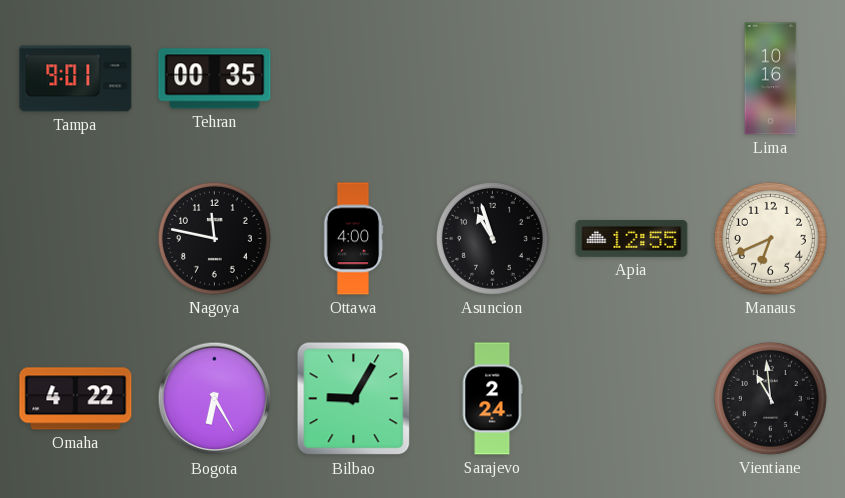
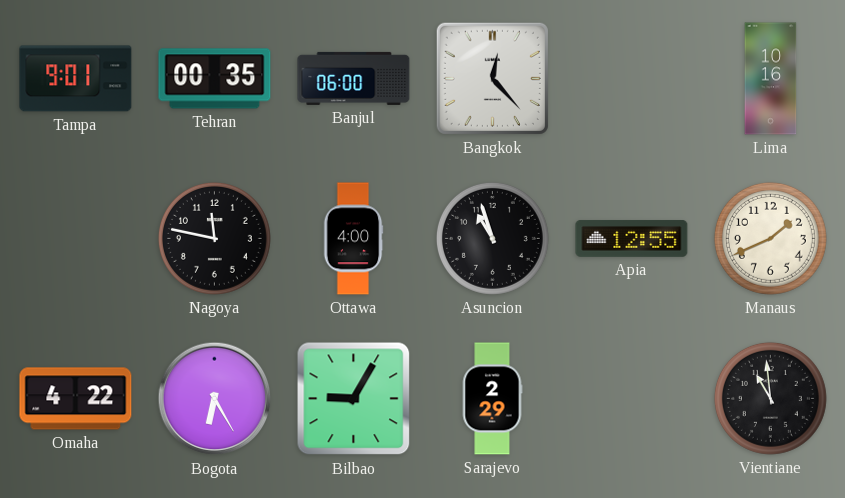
Banjul: none -> 06:00 (354, 78)
Bangkok: none -> 12:23 (492, 78)
Manaus: 6:41 -> 1:41 (770, 238)
Sarajevo: 2:24 -> 2:29 (492, 399)
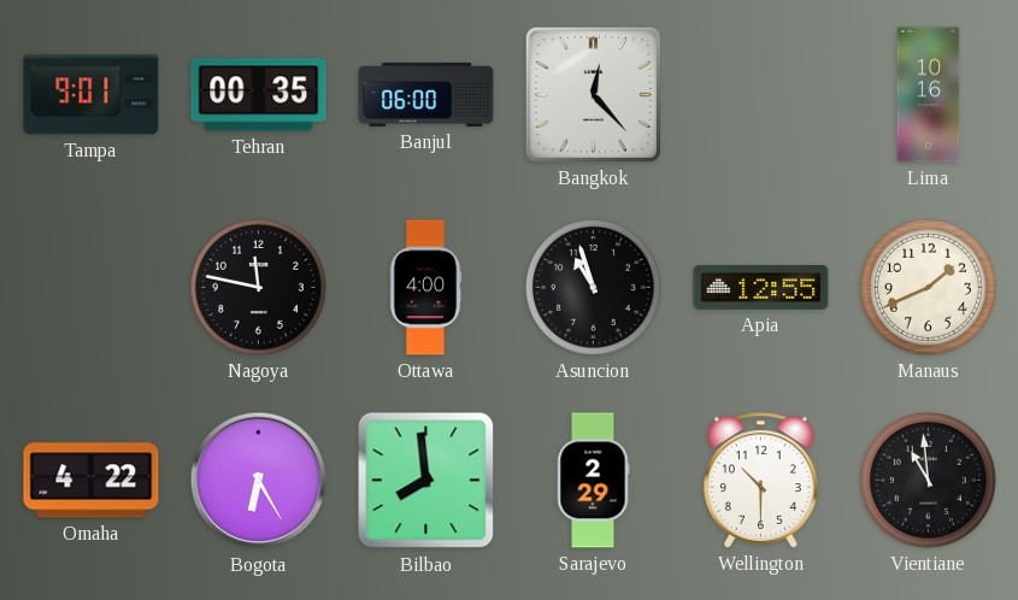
Bilbao: 9:05 -> 7:59 (426, 481)
Wellington: none -> 10:30 (761, 481)
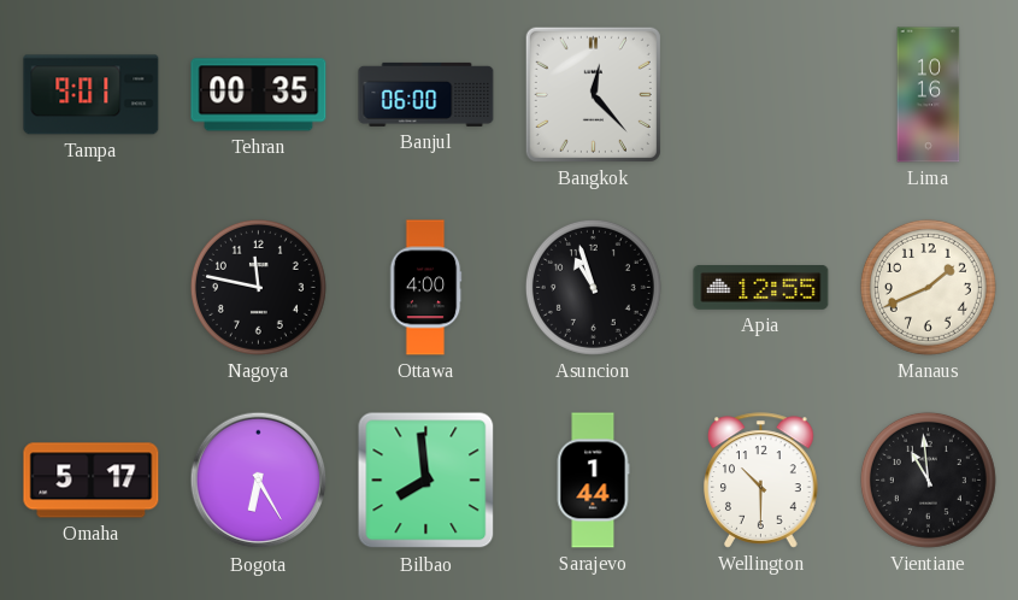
Omaha: 4:22 -> 5:17 (92, 481)
Sarajevo: 2:29 -> 1:44 (593, 481)
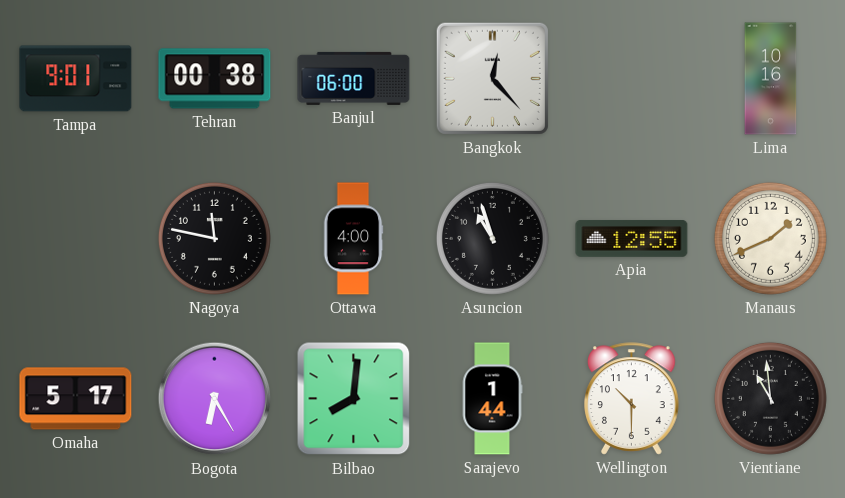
Tehran: 00:35 -> 00:38 (215, 79)
Bilbao: 7:59 -> 8:01 (354, 399)
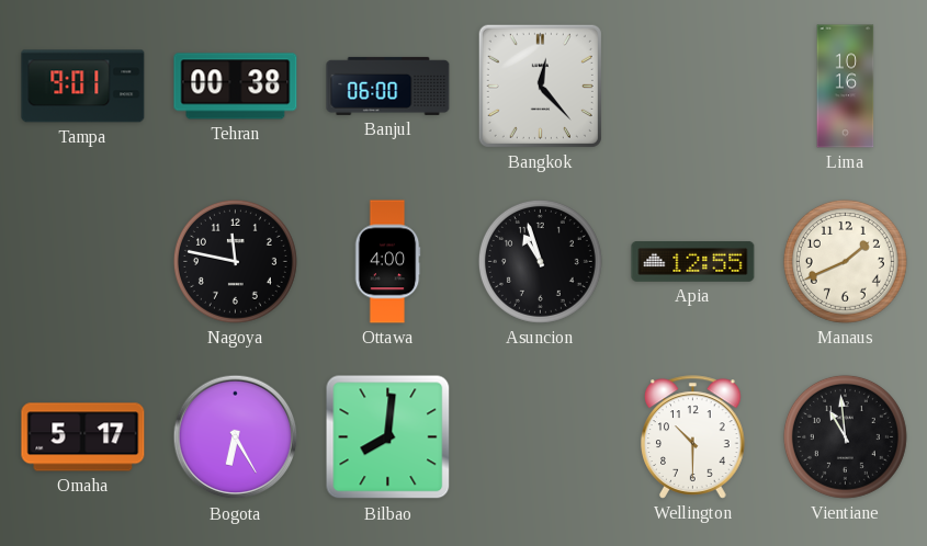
Sarajevo: 1:44 -> none (492, 399)
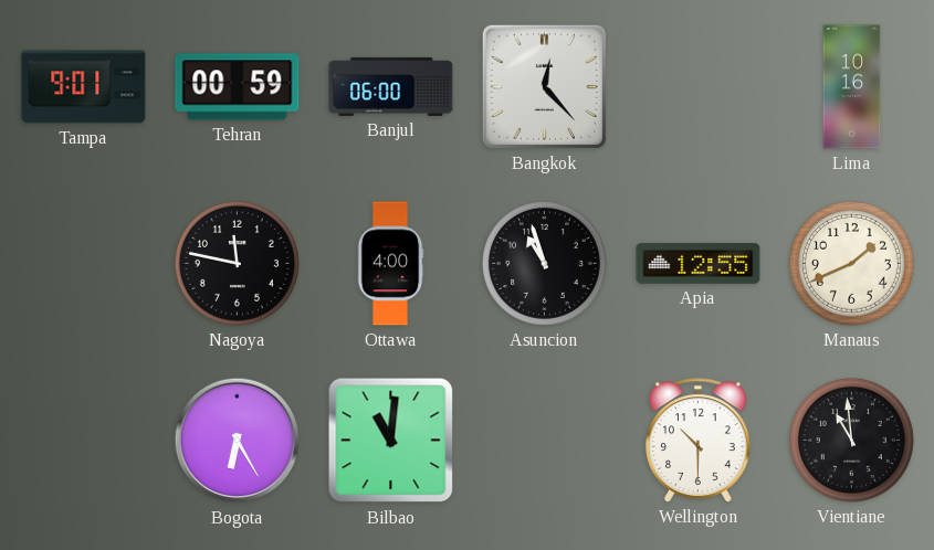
Tehran: 00:38 -> 00:59 (238, 87)
Omaha: 5:17 -> none (83, 437)
Bilbao: 8:01 -> 11:01 (391, 441)
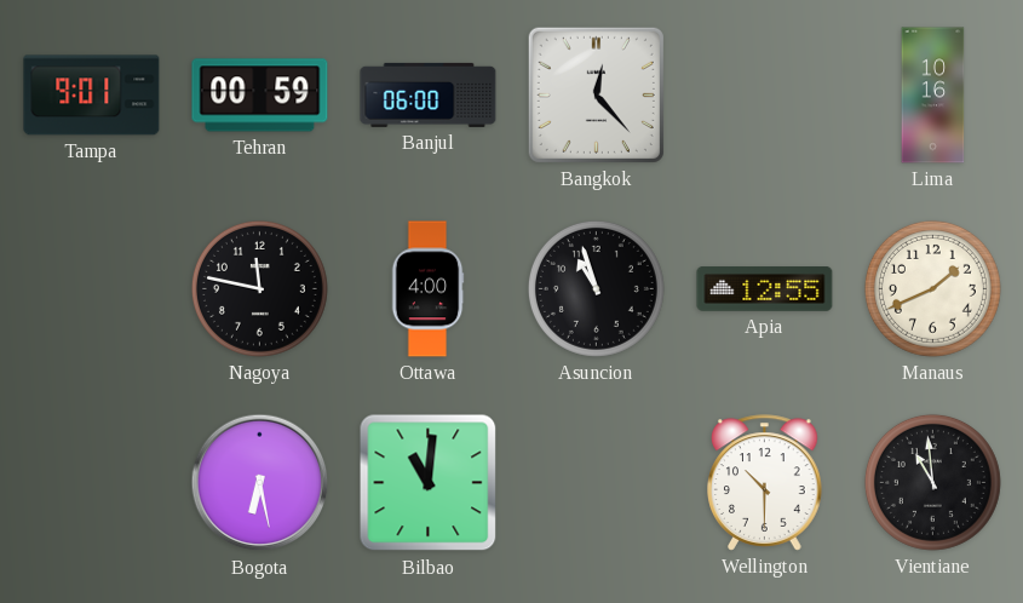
Bogota: 6:25 -> 6:28 (260, 483)
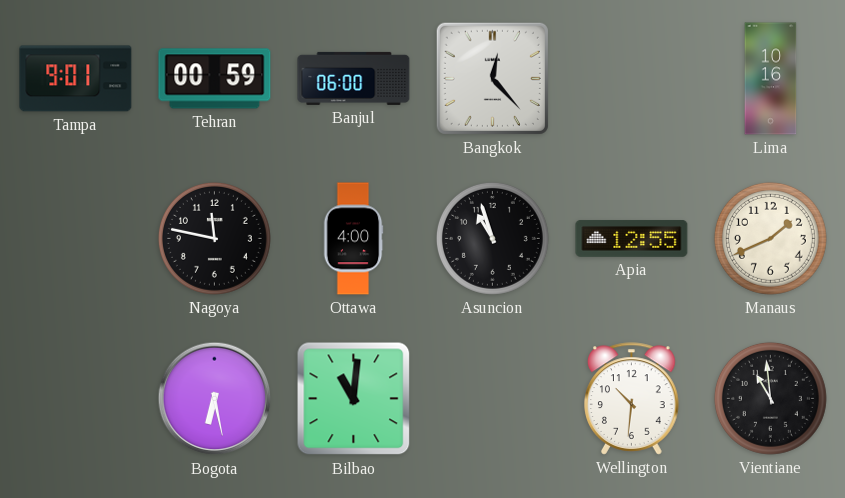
Wellington: 10:30 -> 10:31 (632, 399)
